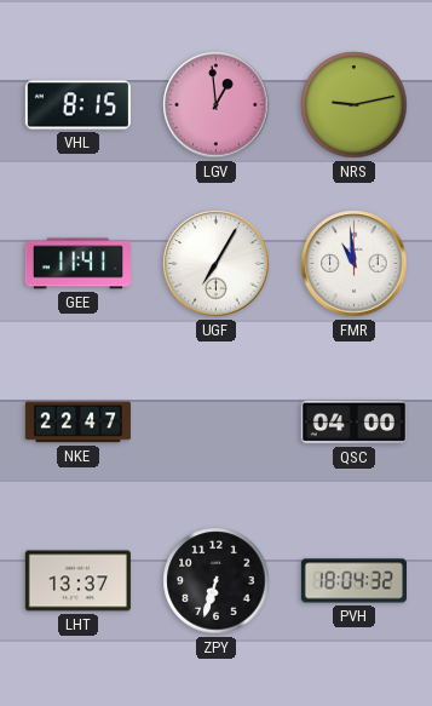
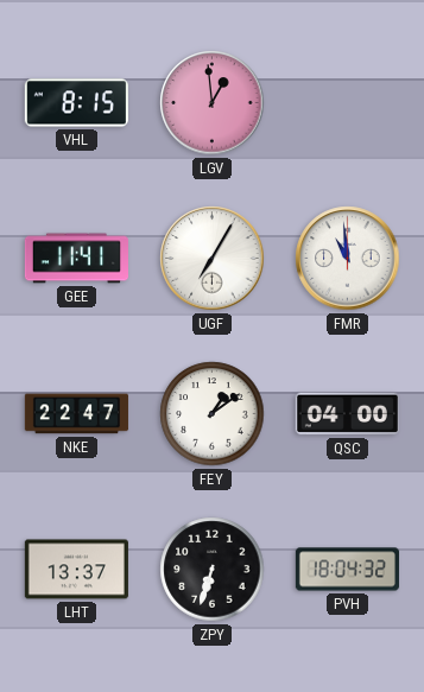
NRS: 9:13 -> none (355, 105)
FEY: none -> 1:09 (213, 414)
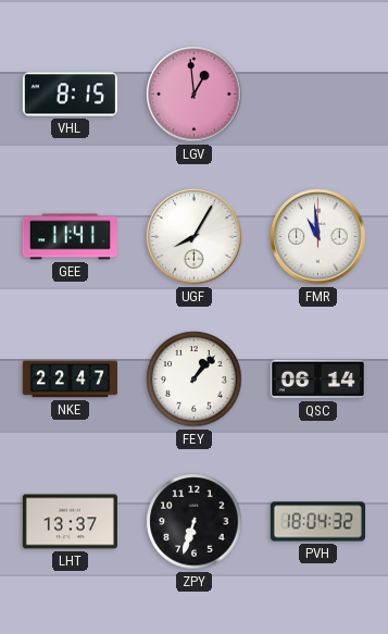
UGF: 7:05 -> 8:05 (195, 237)
FEY: 1:09 -> 1:07 (195, 380)
QSC: 04:00 -> 06:14 (317, 380)
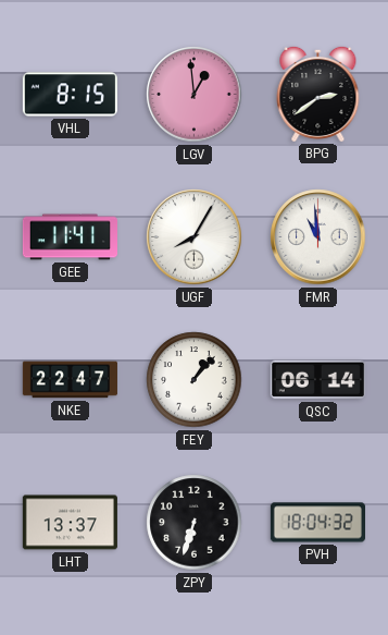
BPG: none -> 2:39 (318, 94)
